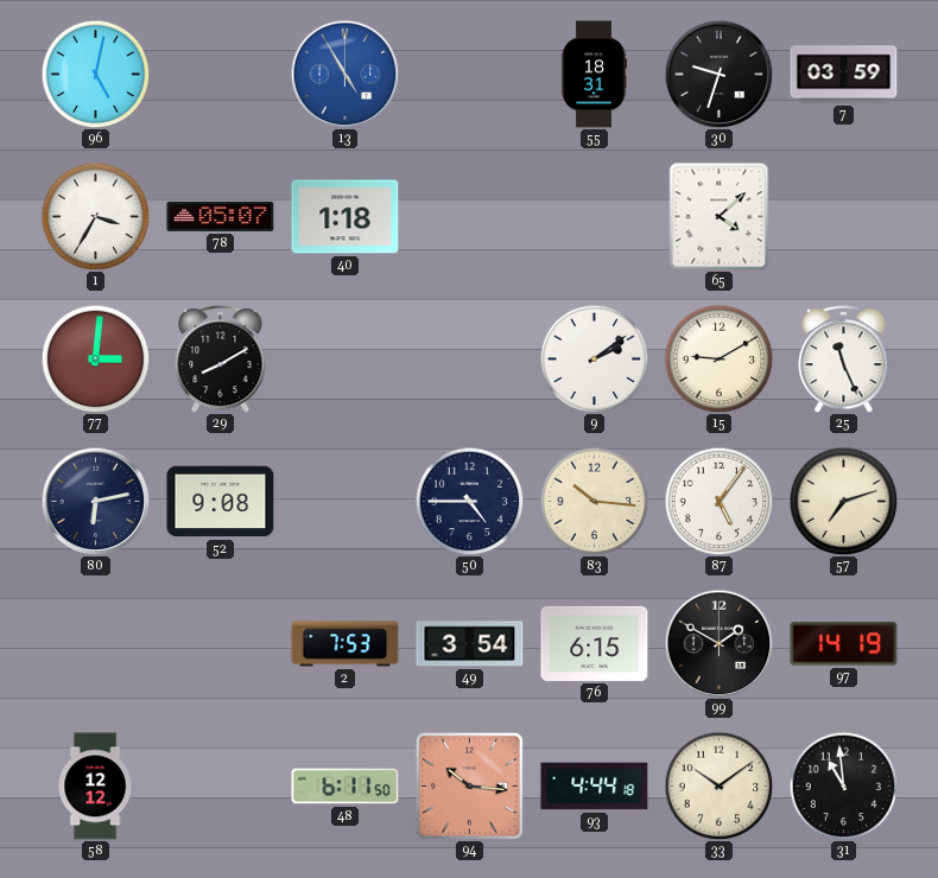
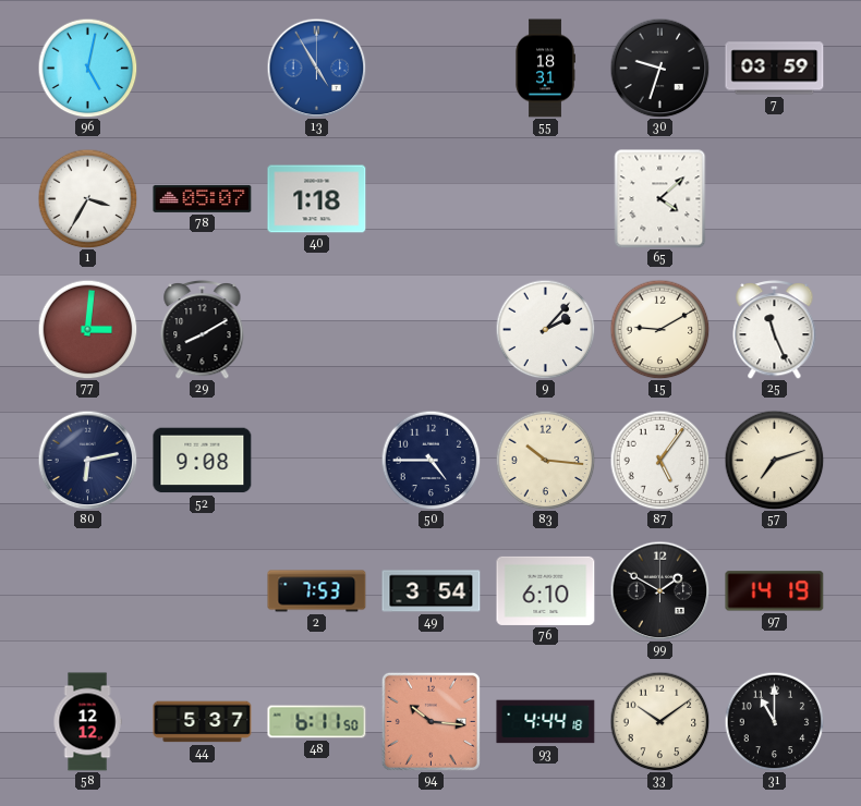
9: 2:09 -> 2:07 (545, 329)
76: 6:15 -> 6:10 (546, 590)
44: none -> 5:37 (203, 722)
31: 10:59 -> 11:00 (774, 721)
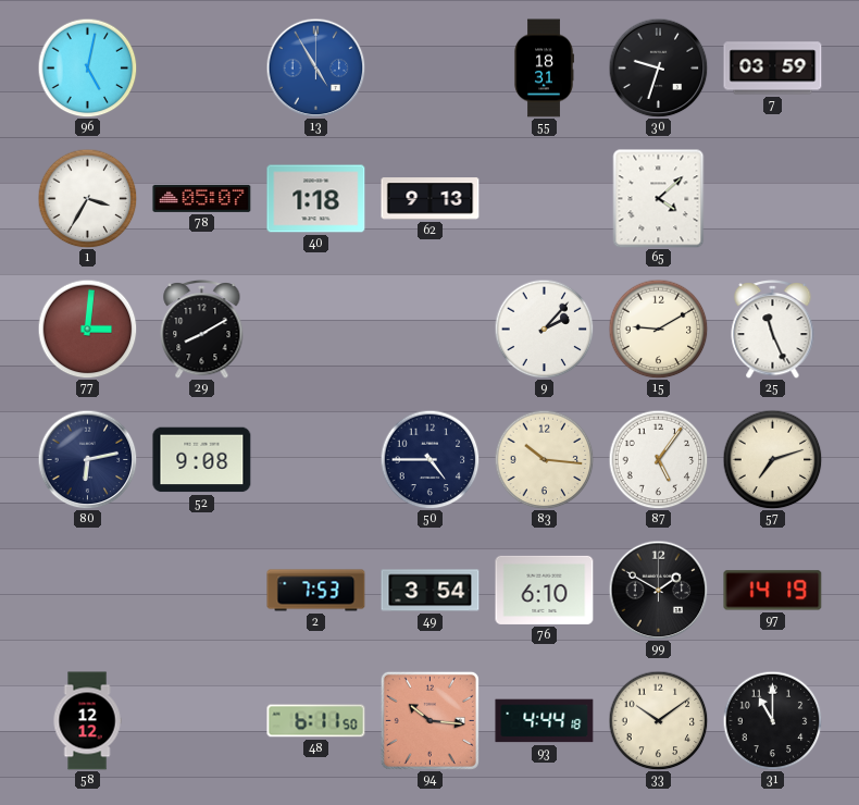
62: none -> 9:13 (431, 199)
44: 5:37 -> none (203, 722)
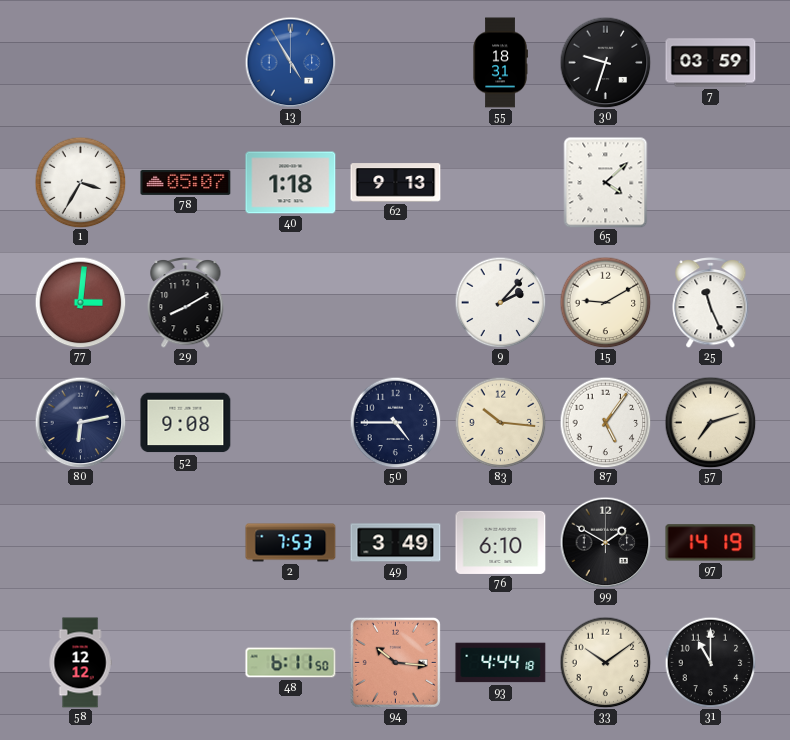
96: 5:02 -> none (87, 67)
49: 3:54 -> 3:49 (396, 543)
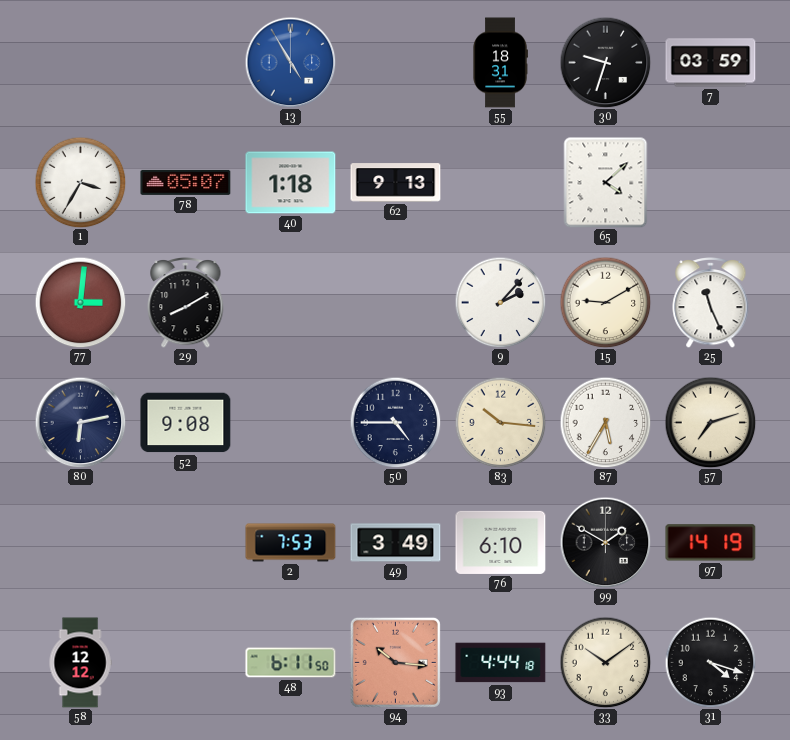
87: 5:06 -> 5:35 (605, 422)
31: 11:00 -> 4:18 (710, 662)
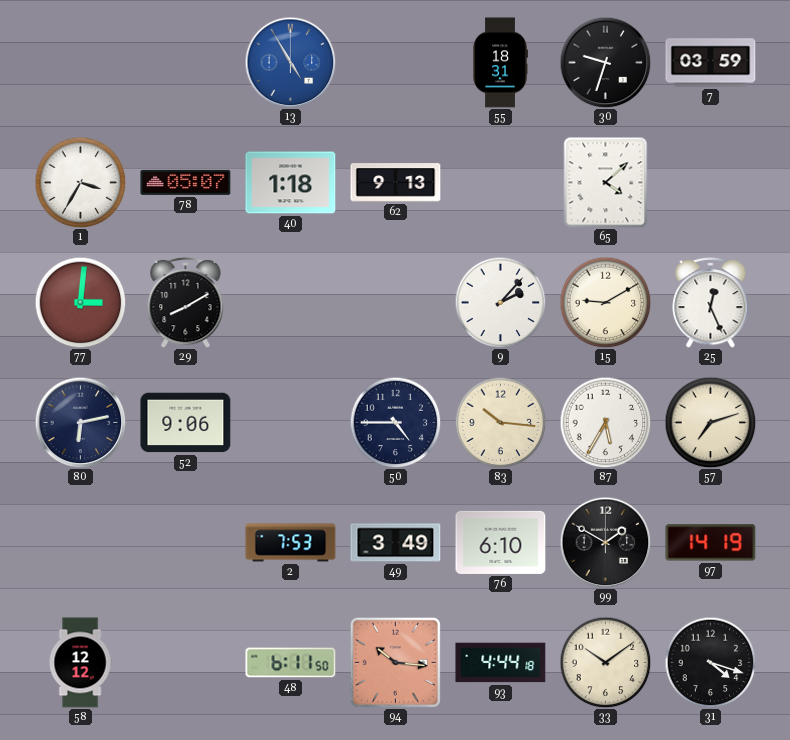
25: 11:26 -> 12:26 (711, 302)
52: 9:08 -> 9:06 (186, 423)
